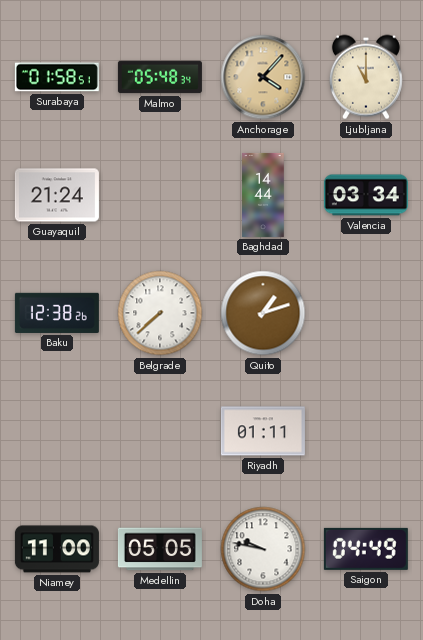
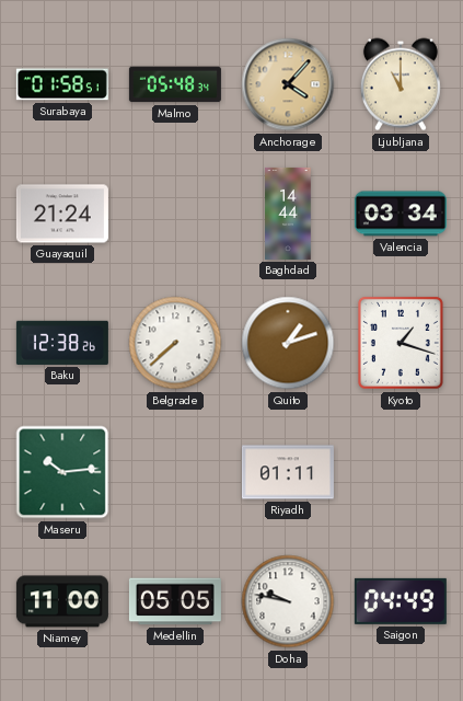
Kyoto: none -> 1:18 (401, 343)
Maseru: none -> 10:14 (62, 472)
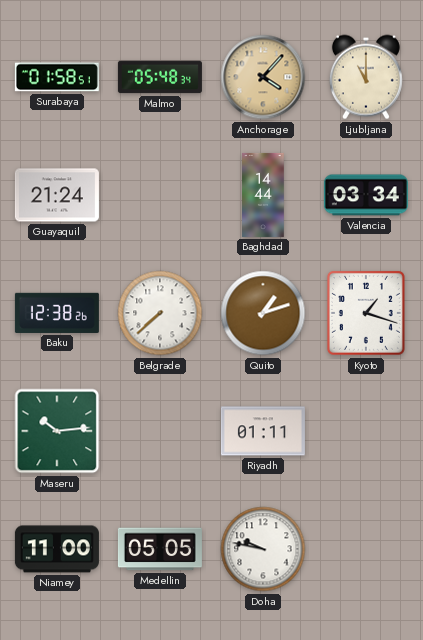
Saigon: 04:49 -> none (401, 601)
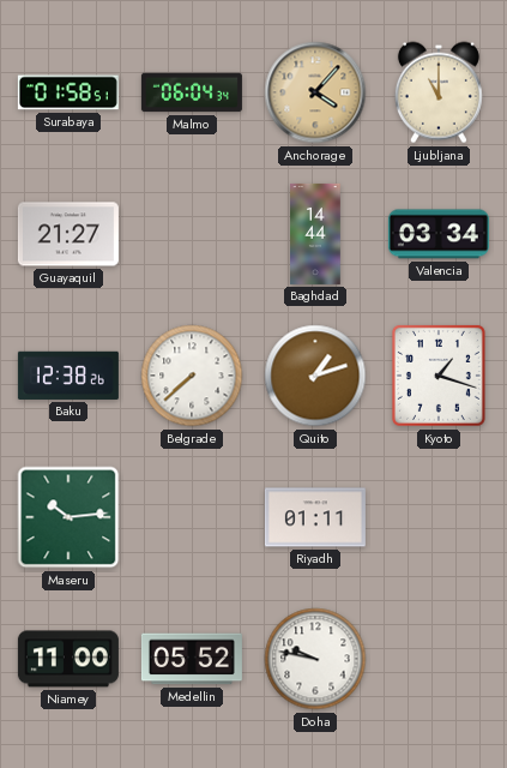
Malmo: 05:48 -> 06:04 (192, 92)
Guayaquil: 21:24 -> 21:27 (68, 234)
Medellin: 05:05 -> 05:52 (192, 659)
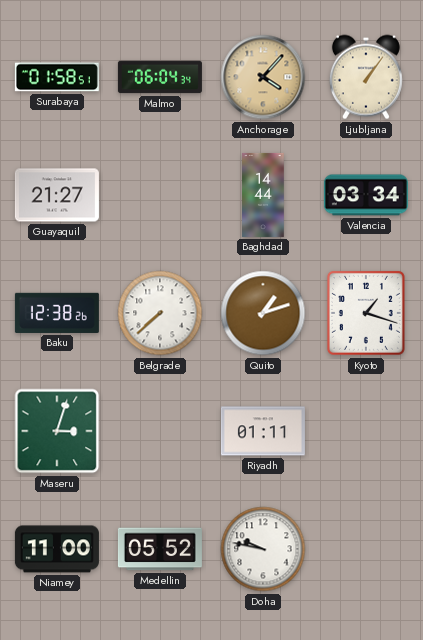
Ljubljana: 11:00 -> 1:06 (366, 77)
Maseru: 10:14 -> 3:03 (57, 431)
